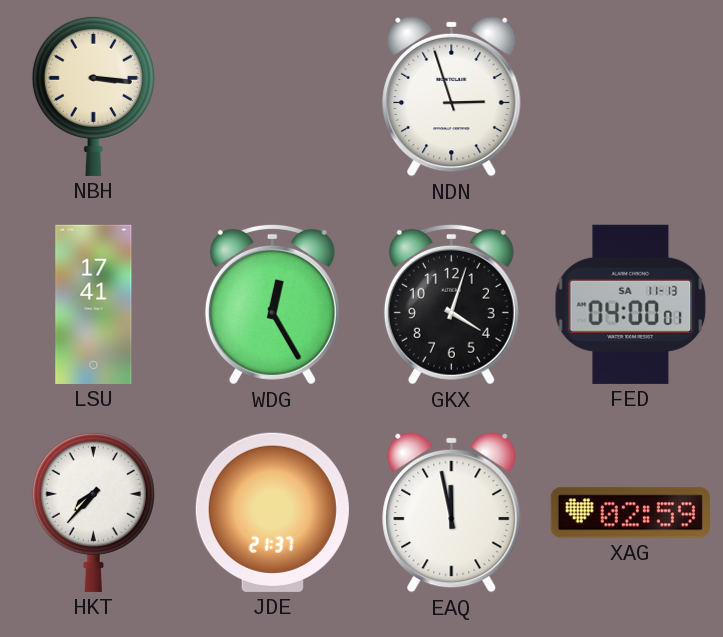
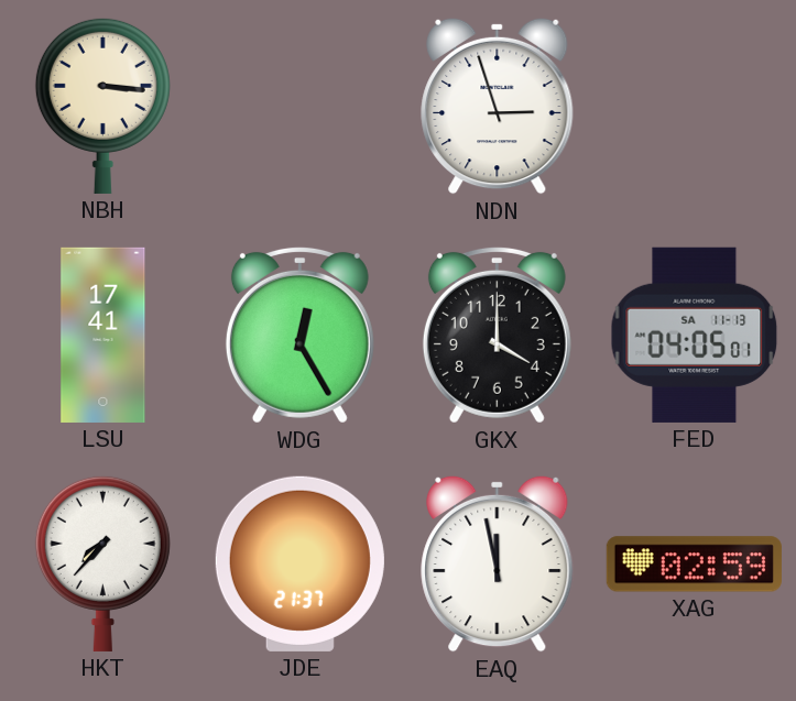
GKX: 4:03 -> 4:00 (497, 335)
FED: 04:00 -> 04:05 (695, 335)
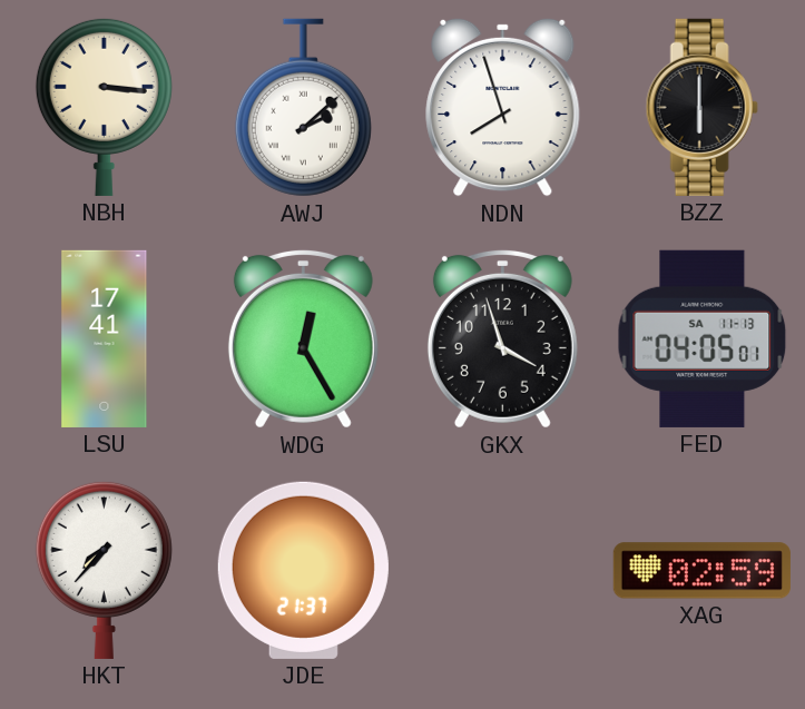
AWJ: none -> 2:08 (303, 108)
NDN: 2:57 -> 7:57 (503, 107)
BZZ: none -> 6:00 (701, 107)
GKX: 4:00 -> 3:57 (502, 338)
EAQ: 11:58 -> none (498, 563)
